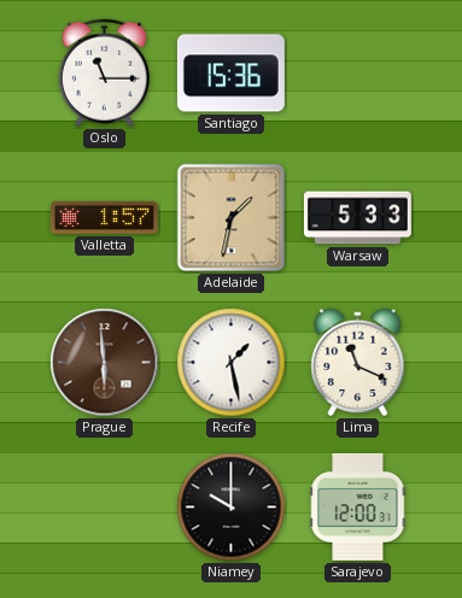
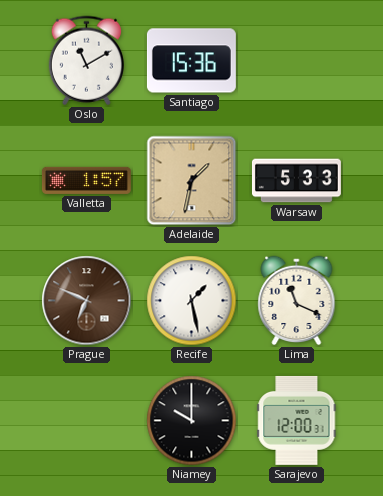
Oslo: 11:15 -> 11:10 (86, 61)
Prague: 5:59 -> 6:49 (87, 301)
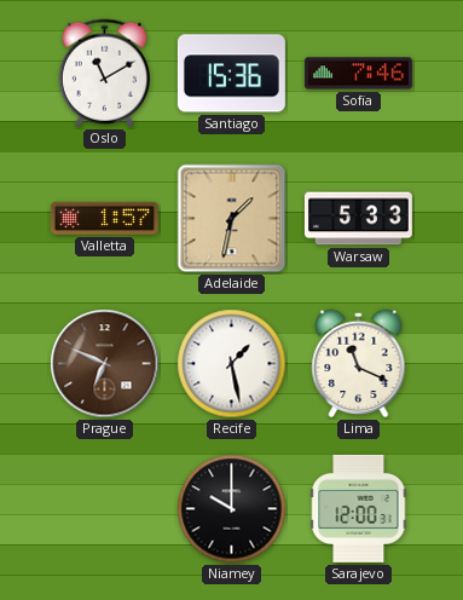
Sofia: none -> 7:46 (358, 74)
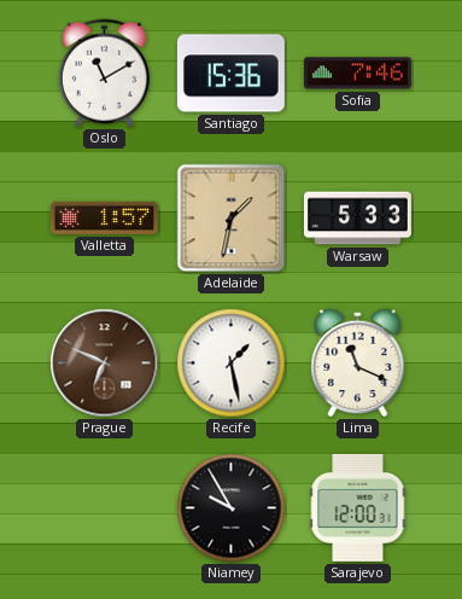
Niamey: 10:00 -> 9:55 (232, 508)
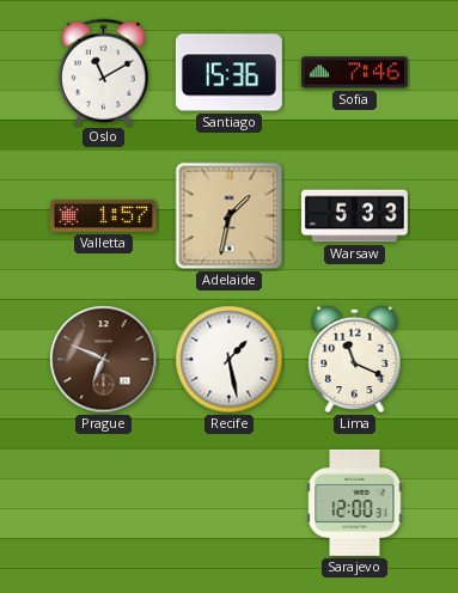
Niamey: 9:55 -> none (232, 508)
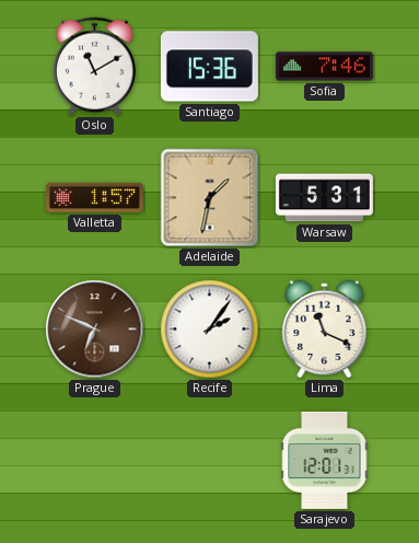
Warsaw: 5:33 -> 5:31 (324, 198)
Recife: 1:28 -> 2:06 (210, 330)
Sarajevo: 12:00 -> 12:01 (325, 460)
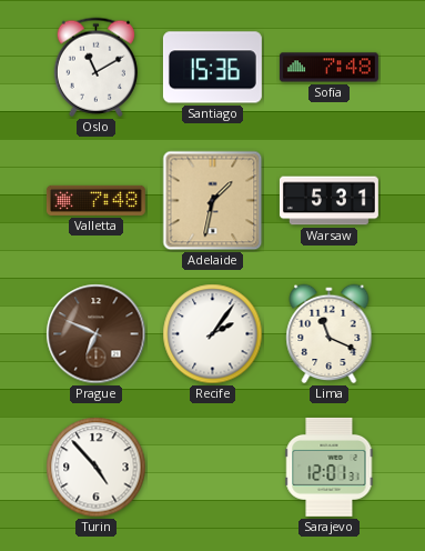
Sofia: 7:46 -> 7:48 (328, 68)
Valletta: 1:57 -> 7:48 (95, 200)
Turin: none -> 4:53 (97, 468)
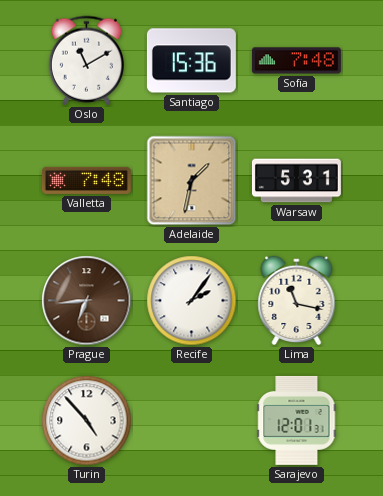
Prague: 6:49 -> 6:44 (87, 301)
Lima: 11:19 -> 11:17 (297, 301)
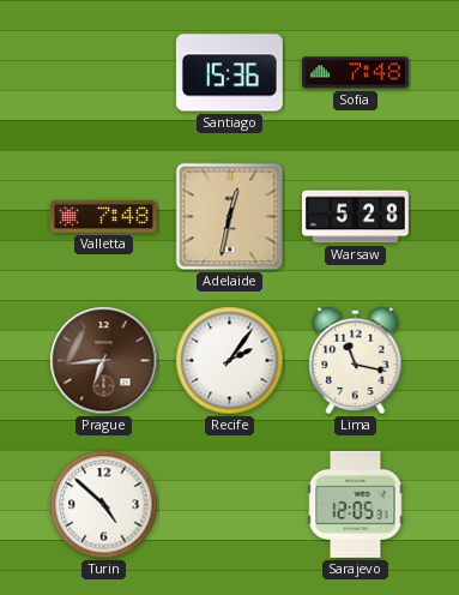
Oslo: 11:10 -> none (86, 61)
Adelaide: 1:32 -> 12:32 (230, 217)
Warsaw: 5:31 -> 5:28 (355, 217)
Turin: 4:53 -> 4:52 (104, 505)
Sarajevo: 12:01 -> 12:05 (356, 504)
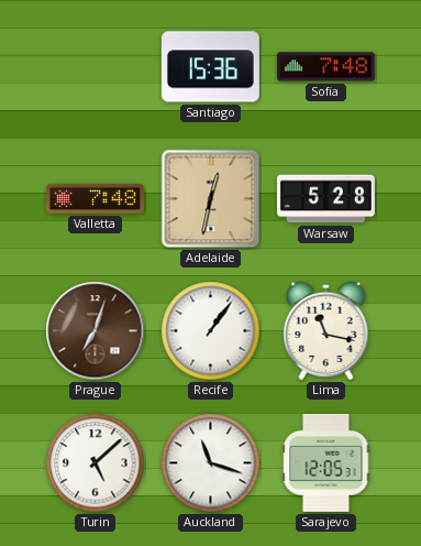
Prague: 6:44 -> 7:03 (96, 331)
Recife: 2:06 -> 1:06 (211, 331)
Turin: 4:52 -> 5:08 (96, 463)
Auckland: none -> 11:18 (211, 463)
